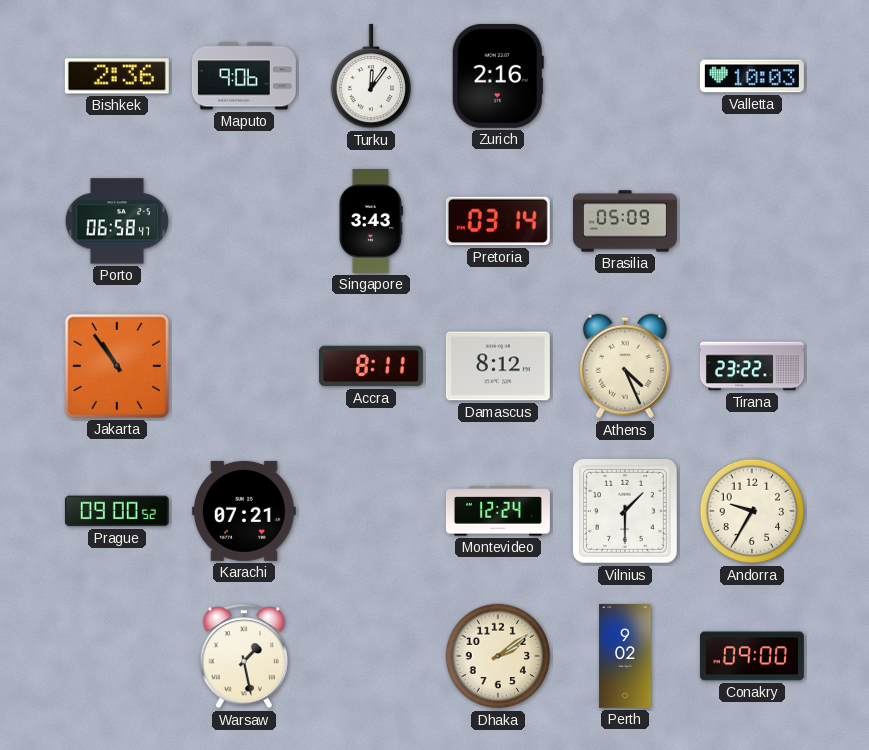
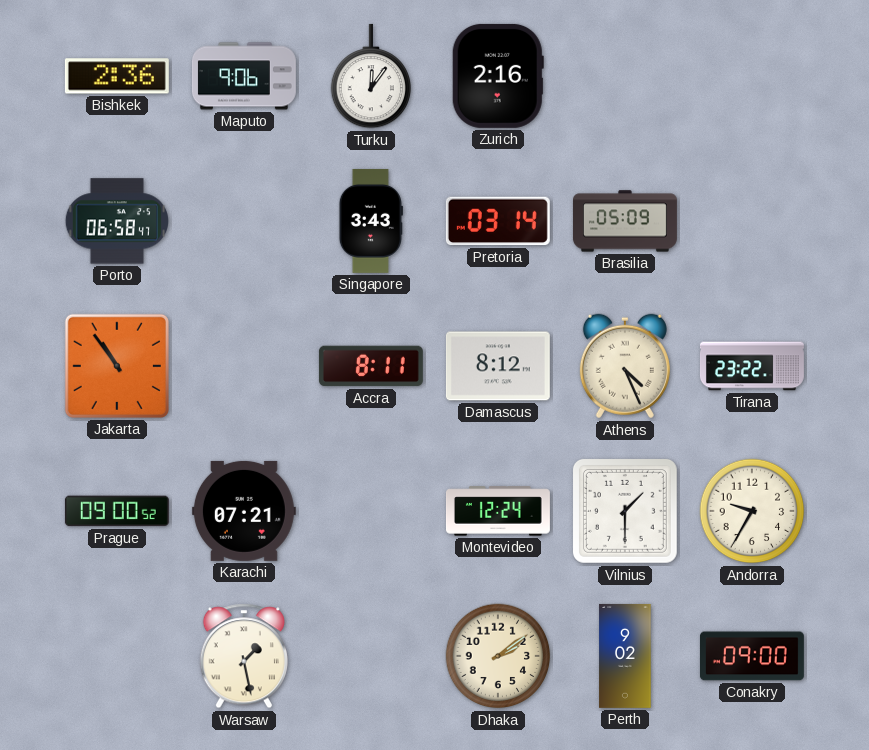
Valletta: 10:03 -> none (752, 76)
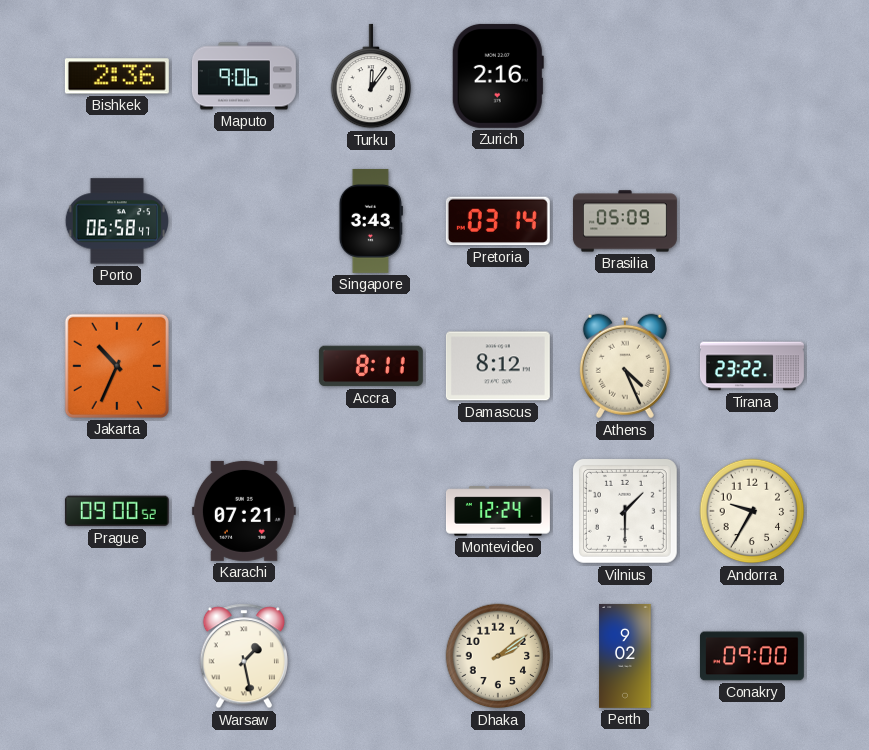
Jakarta: 10:54 -> 10:34 (117, 366)
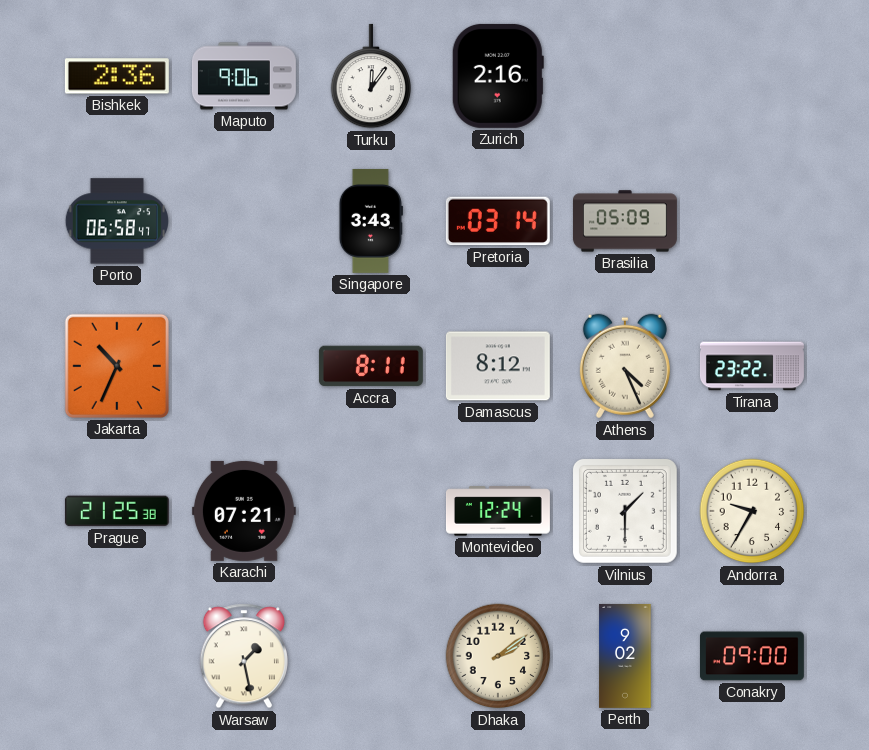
Prague: 09:00 -> 21:25 (117, 511)
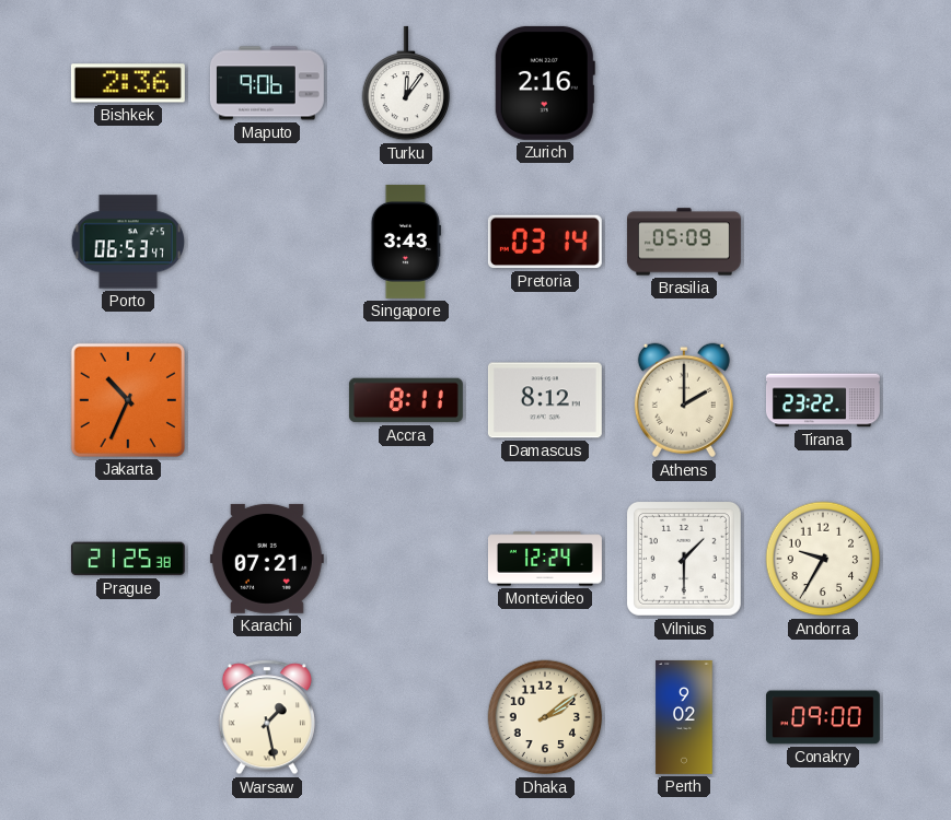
Porto: 06:58 -> 06:53 (128, 242)
Athens: 4:26 -> 2:00 (684, 400)
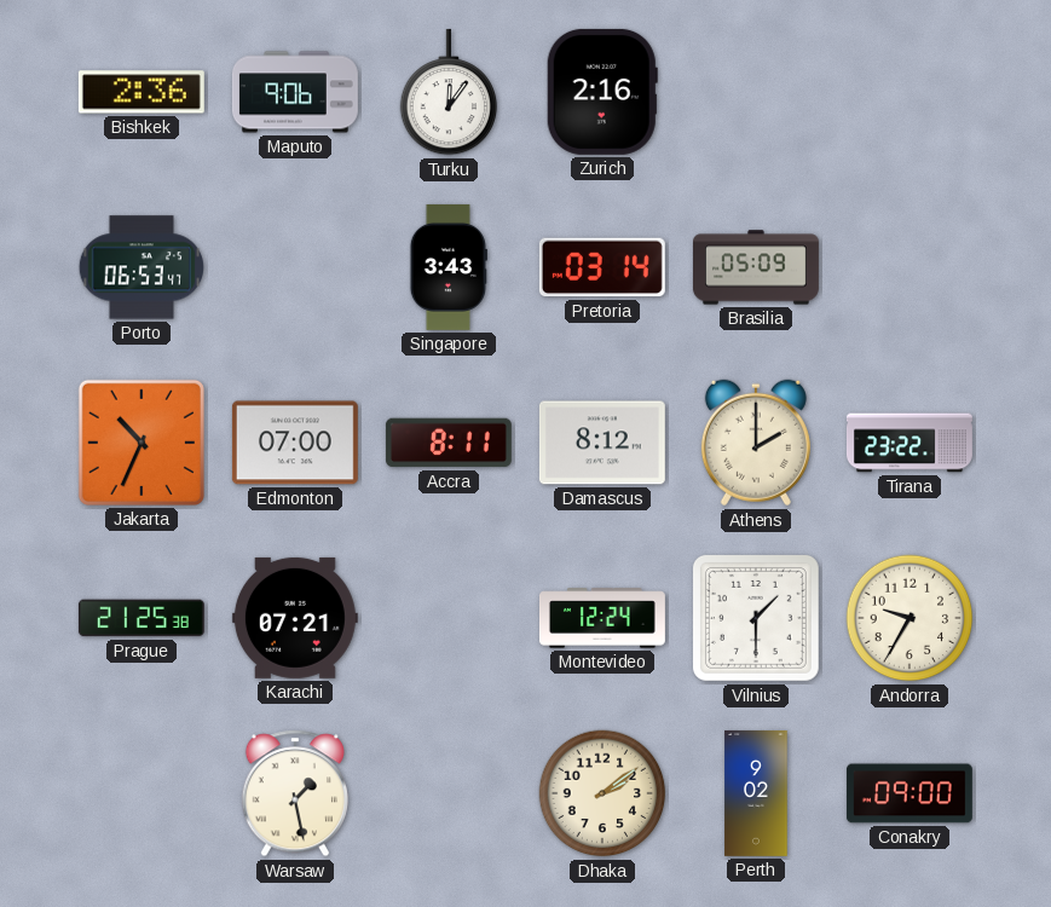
Edmonton: none -> 07:00 (295, 443)
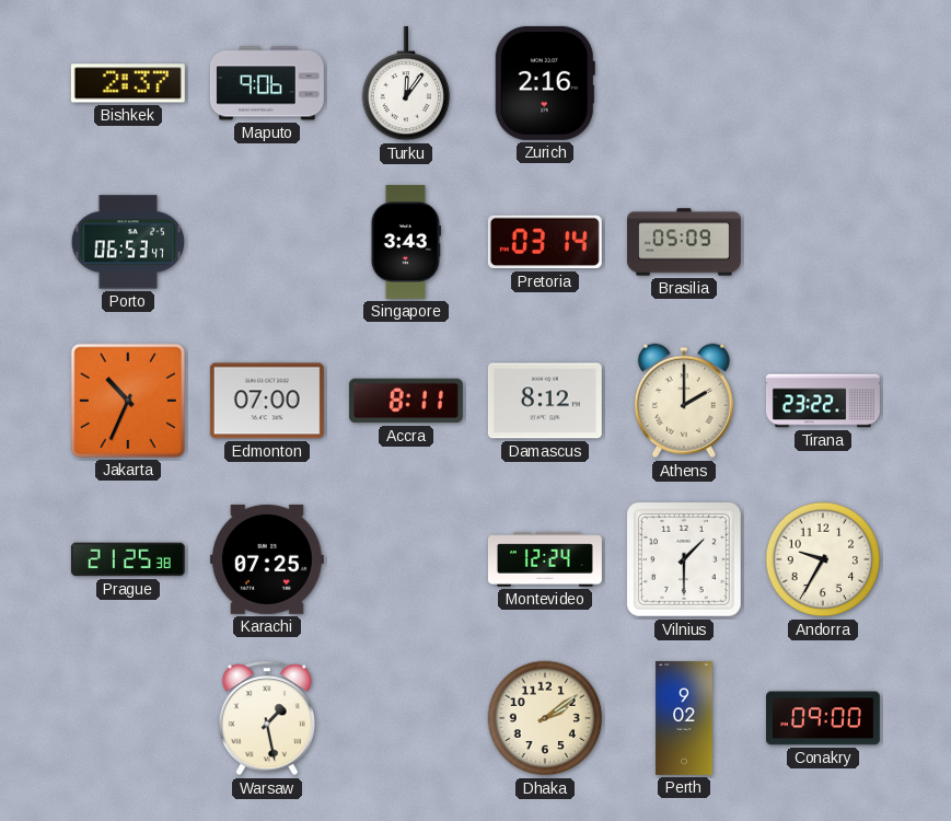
Bishkek: 2:36 -> 2:37 (128, 83)
Karachi: 07:21 -> 07:25 (267, 559)
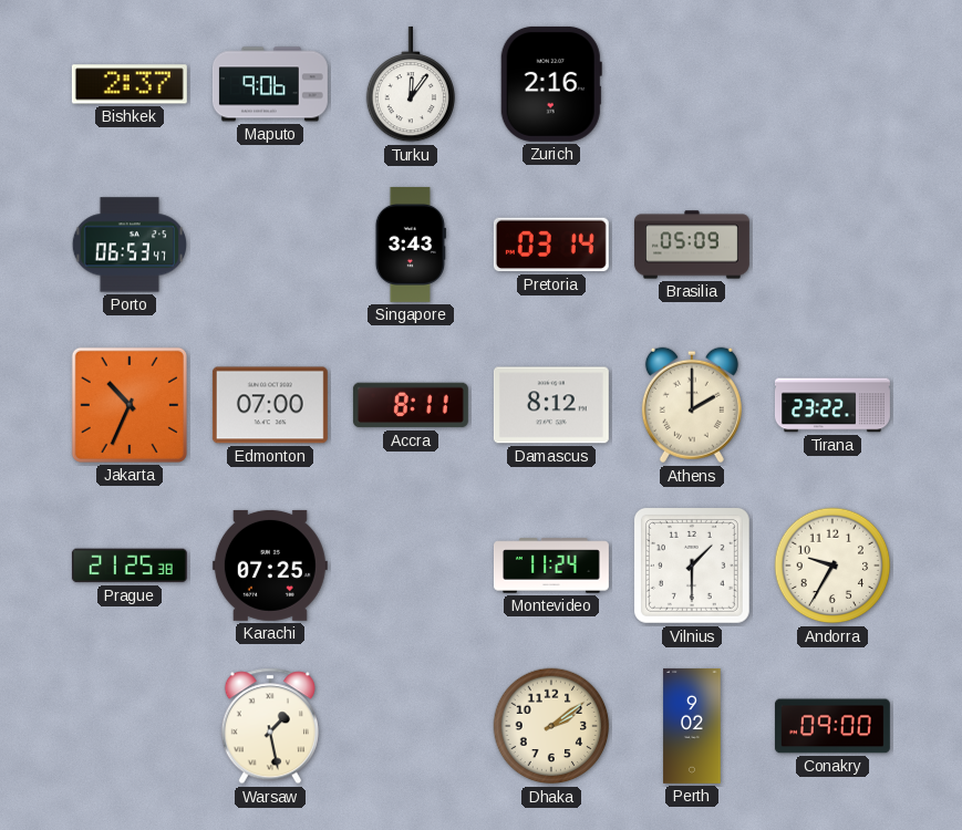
Montevideo: 12:24 -> 11:24 (551, 566)
